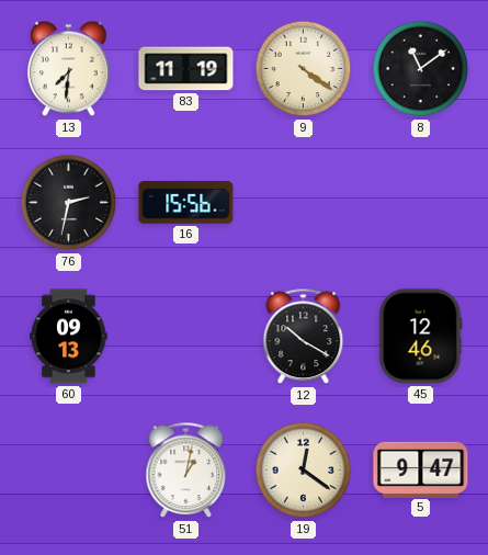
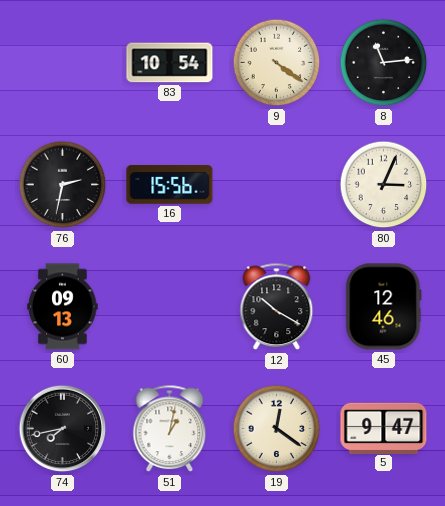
13: 7:31 -> none (69, 69)
83: 11:19 -> 10:54 (170, 63)
8: 11:09 -> 11:14 (384, 63)
80: none -> 3:04 (384, 185)
74: none -> 7:43 (63, 429)
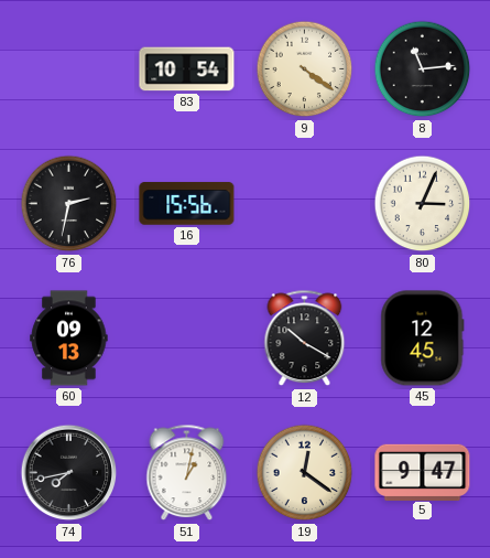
45: 12:46 -> 12:45 (423, 339)
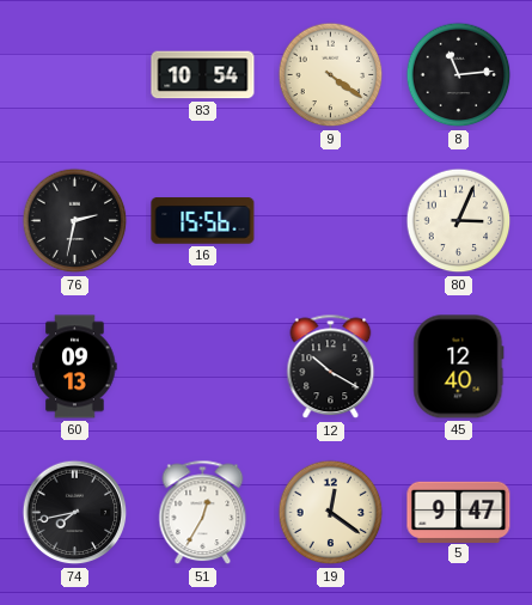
45: 12:45 -> 12:40 (459, 367)
51: 1:02 -> 12:35 (203, 513)
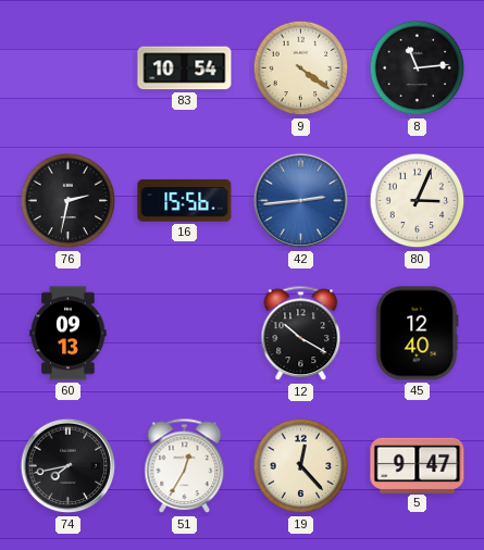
42: none -> 2:44 (301, 201)
19: 12:21 -> 12:23 (301, 466)
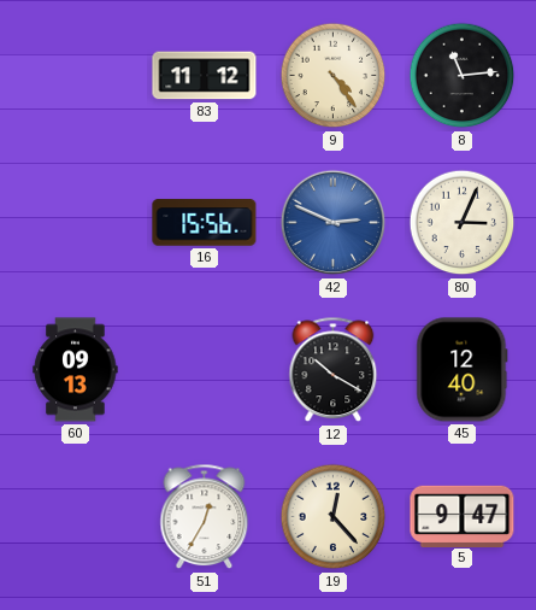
83: 10:54 -> 11:12 (205, 76)
9: 4:21 -> 4:24 (334, 76)
76: 2:32 -> none (69, 201)
42: 2:44 -> 2:49 (334, 223)
74: 7:43 -> none (69, 466)
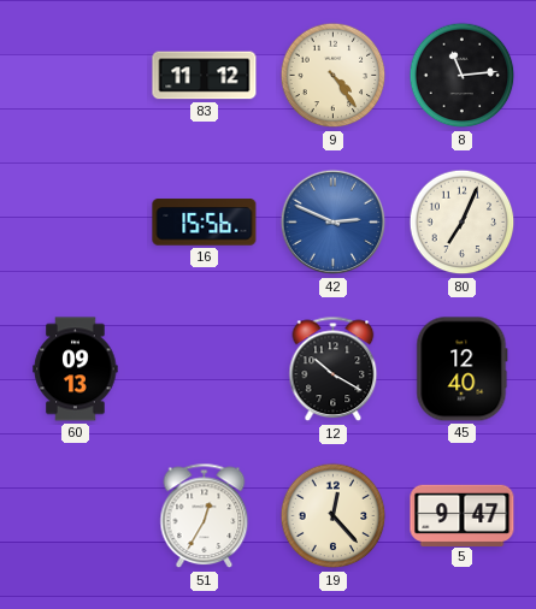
80: 3:04 -> 7:04 (463, 223)
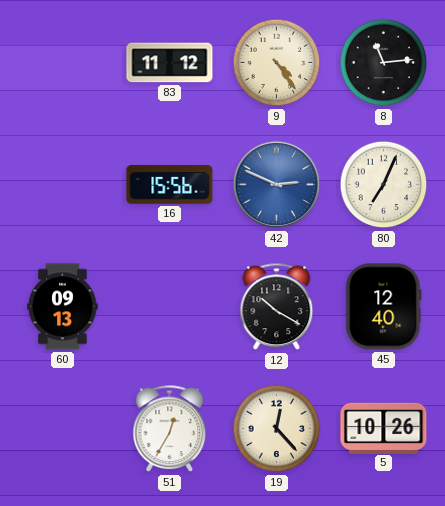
5: 9:47 -> 10:26 (384, 428)
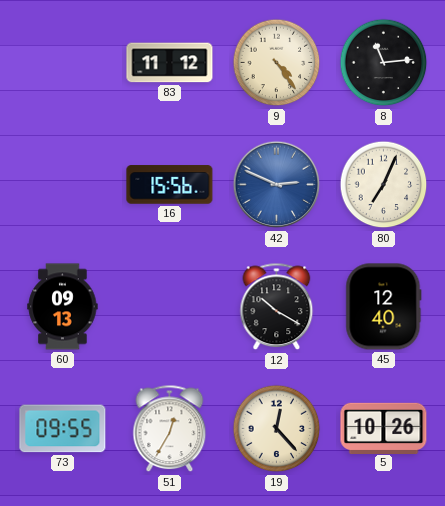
73: none -> 09:55 (63, 429)
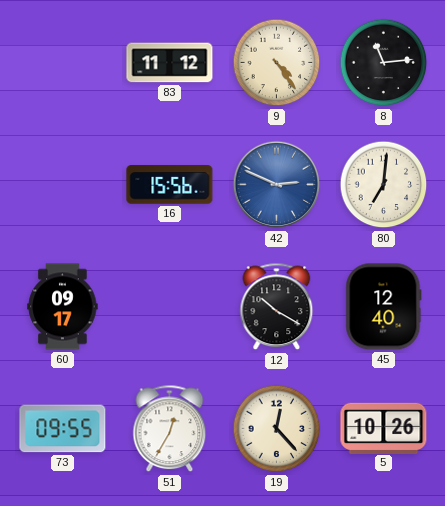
80: 7:04 -> 7:01 (384, 185)
60: 09:13 -> 09:17 (63, 307)
